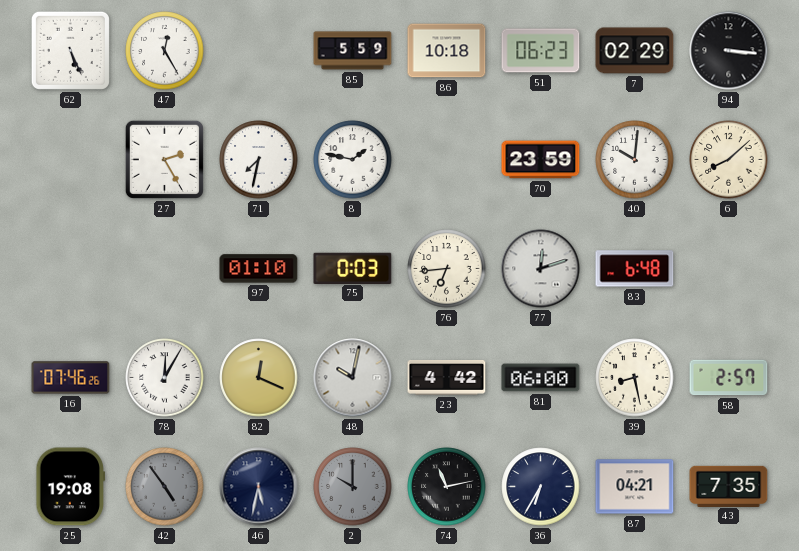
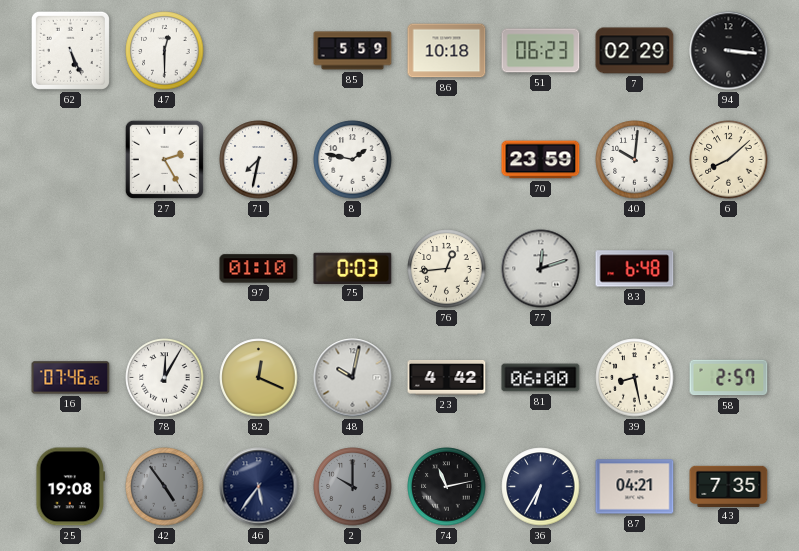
47: 12:25 -> 12:30 (165, 51)
76: 6:44 -> 12:44 (447, 269)
46: 5:32 -> 5:36 (259, 487)
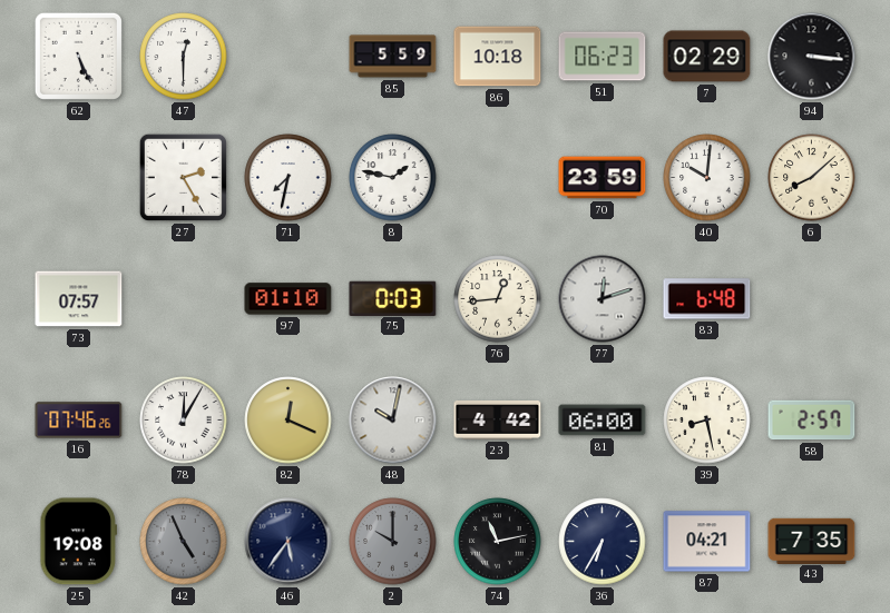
73: none -> 07:57 (79, 299)
42: 4:54 -> 4:56 (184, 542)
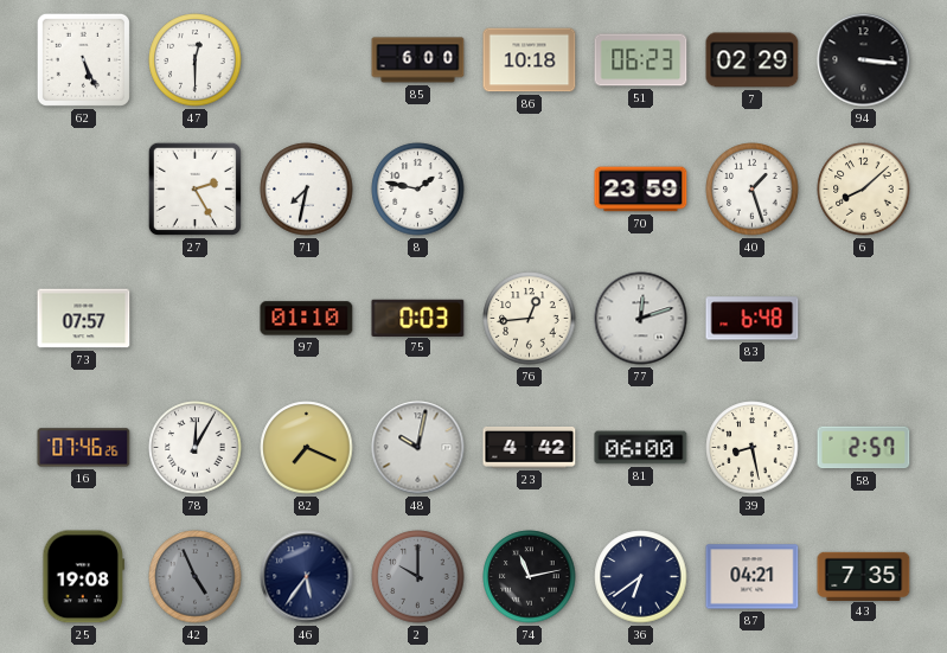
85: 5:59 -> 6:00 (418, 60)
40: 10:01 -> 1:27 (753, 190)
82: 12:19 -> 7:19 (307, 448)
36: 6:35 -> 6:39 (641, 577)
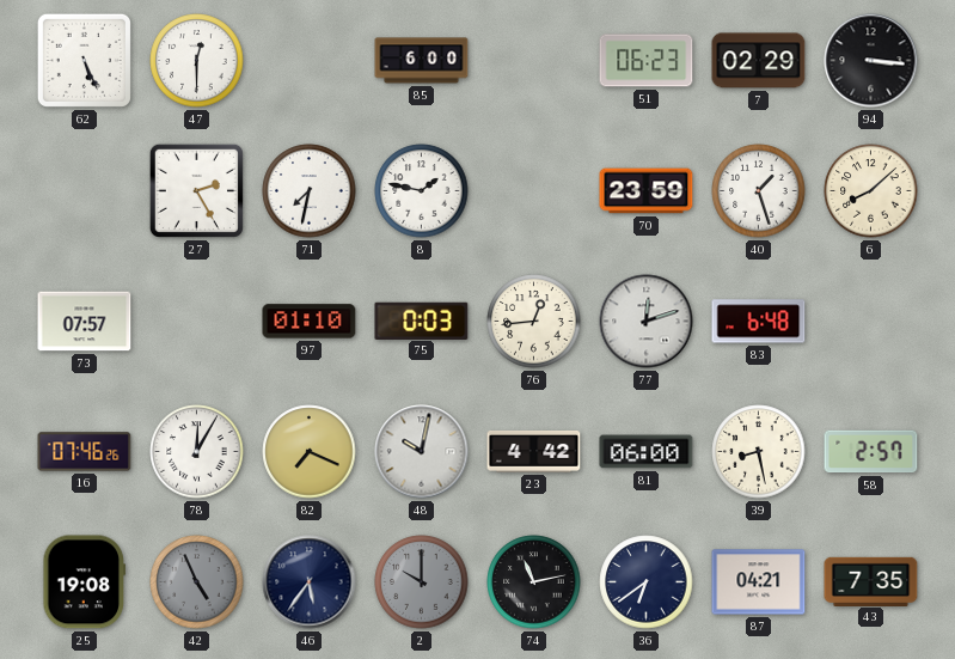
86: 10:18 -> none (530, 60)
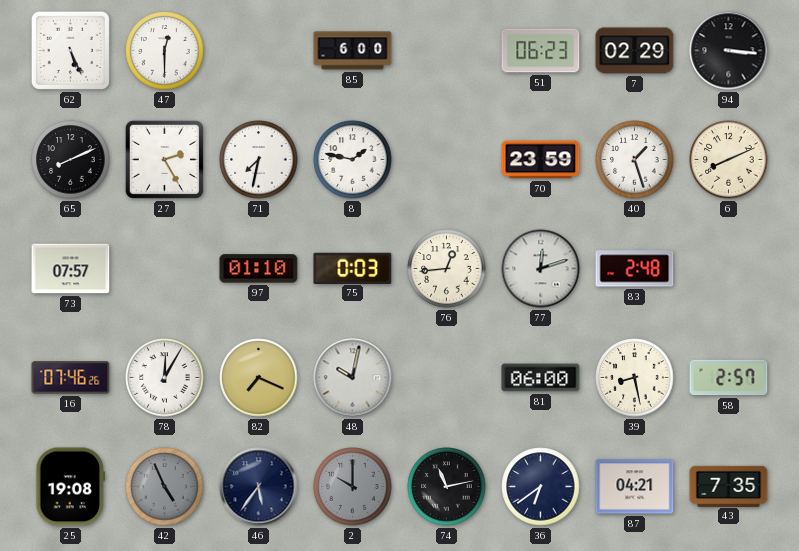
65: none -> 8:11 (71, 160)
6: 8:08 -> 8:11 (729, 160)
83: 6:48 -> 2:48 (635, 269)
23: 4:42 -> none (534, 451)
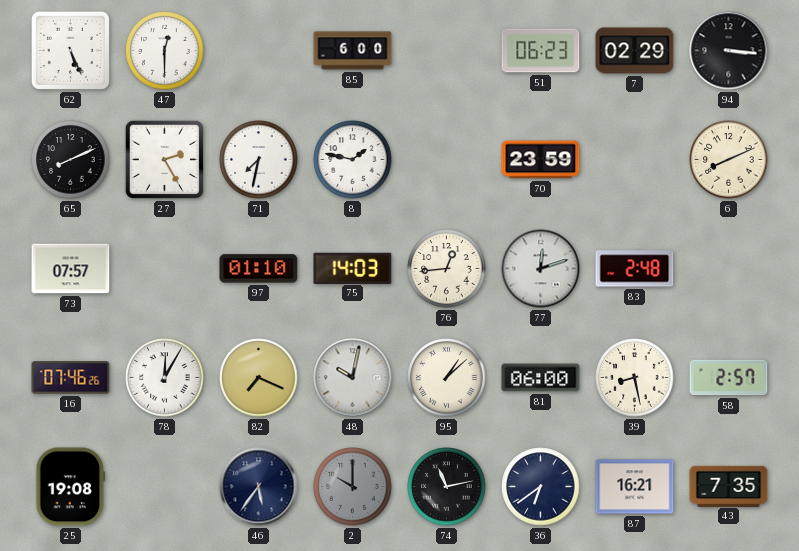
40: 1:27 -> none (635, 160)
75: 0:03 -> 14:03 (353, 268)
95: none -> 1:08 (447, 378)
42: 4:56 -> none (165, 487)
87: 04:21 -> 16:21 (635, 487)
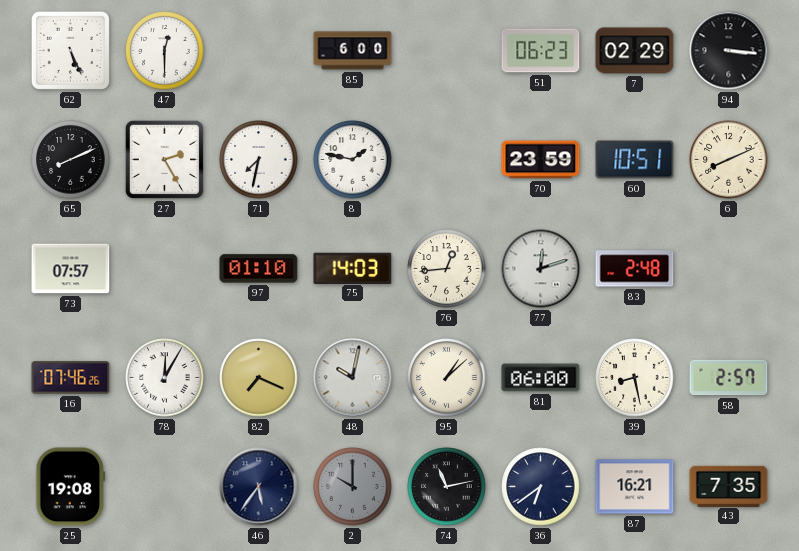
60: none -> 10:51 (635, 160)
